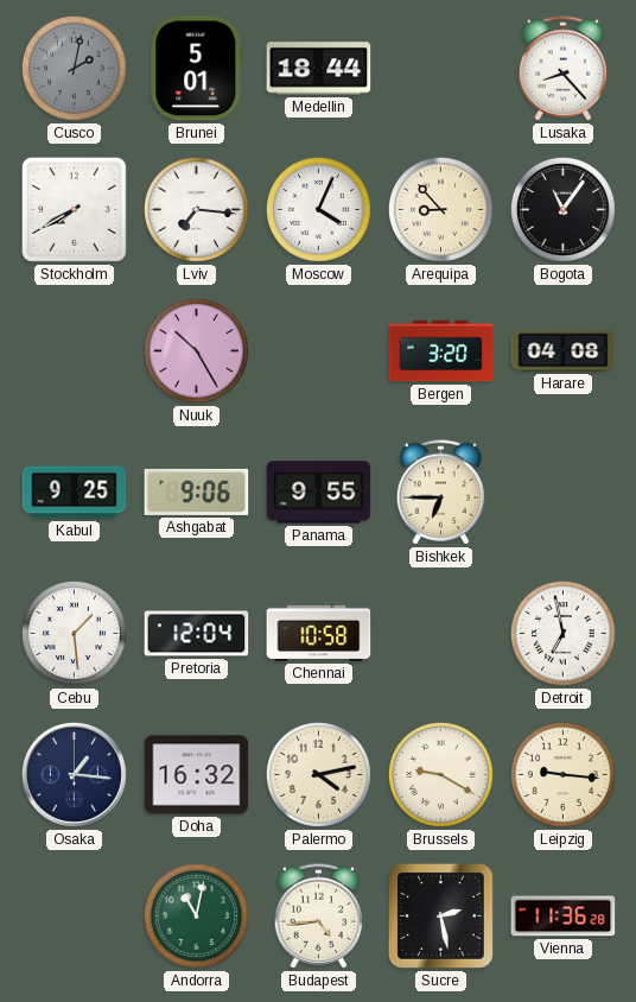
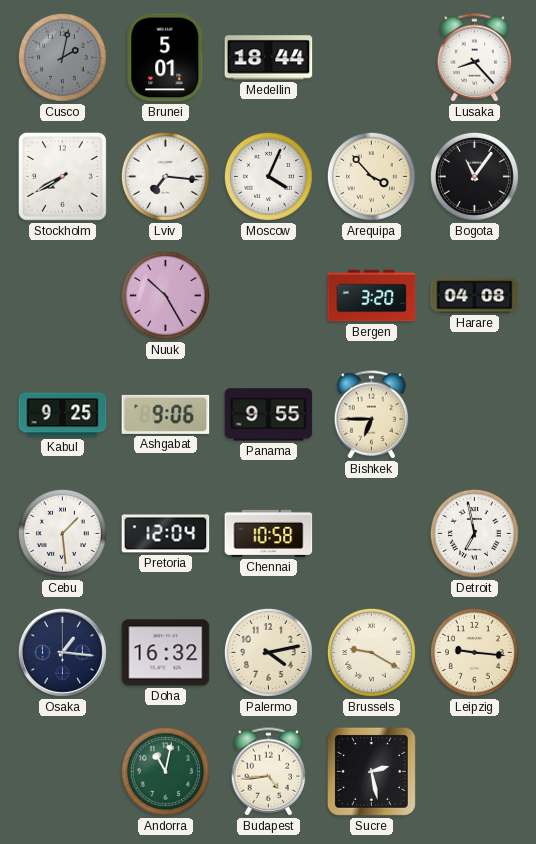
Arequipa: 8:53 -> 3:53 (371, 176)
Vienna: 11:36 -> none (564, 917)
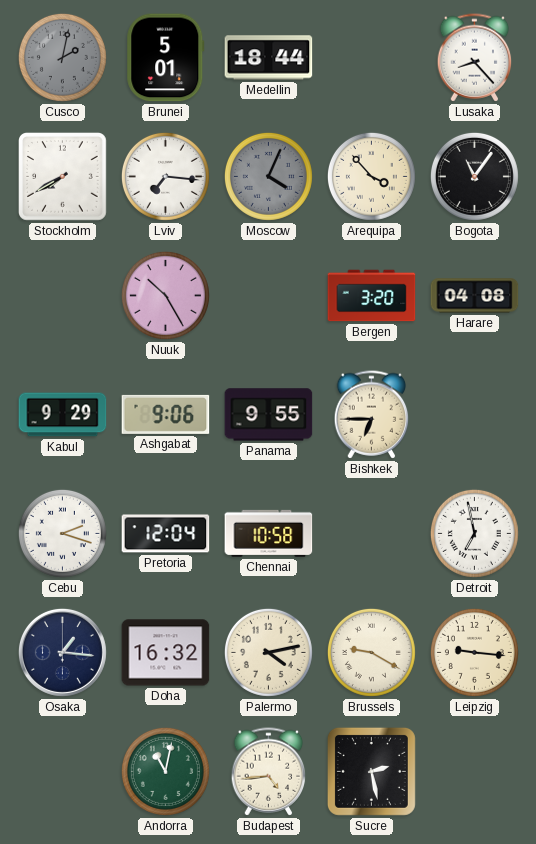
Moscow dial: white -> grey (268, 176)
Kabul: 9:25 -> 9:29 (63, 415)
Cebu: 1:29 -> 2:18 (62, 533)
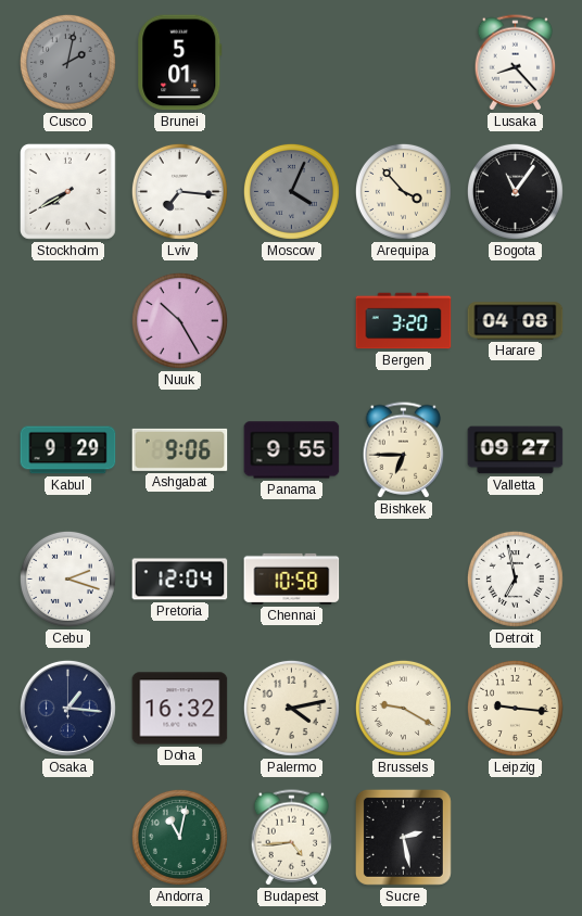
Medellin: 18:44 -> none (269, 58)
Valletta: none -> 09:27 (516, 450)
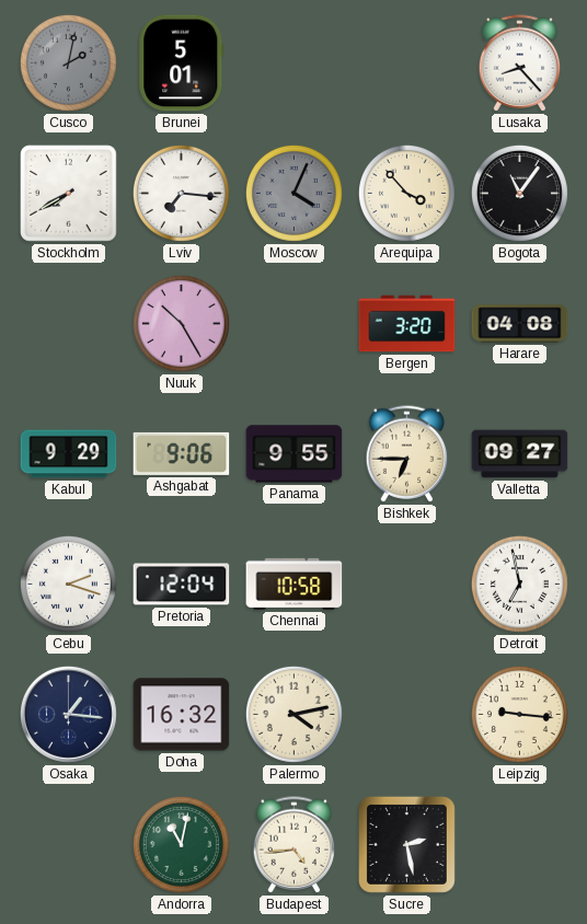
Brussels: 9:20 -> none (403, 708)
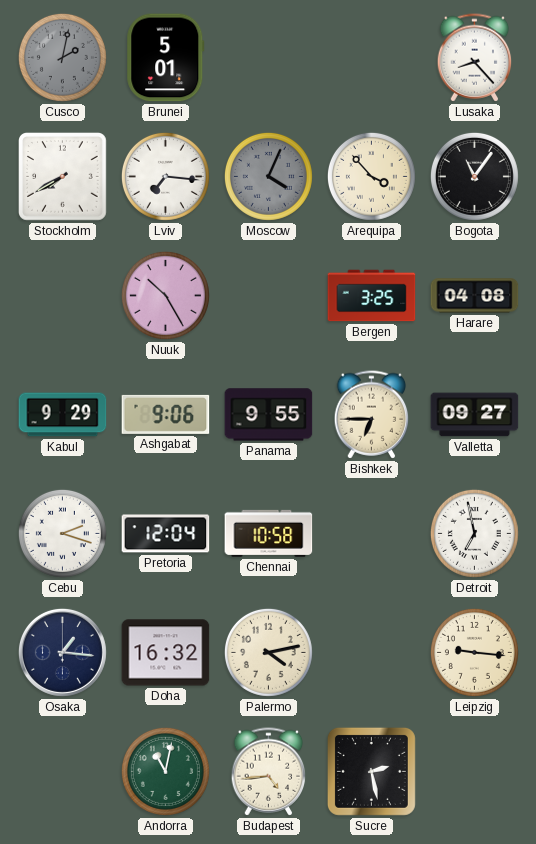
Bergen: 3:20 -> 3:25 (372, 296)
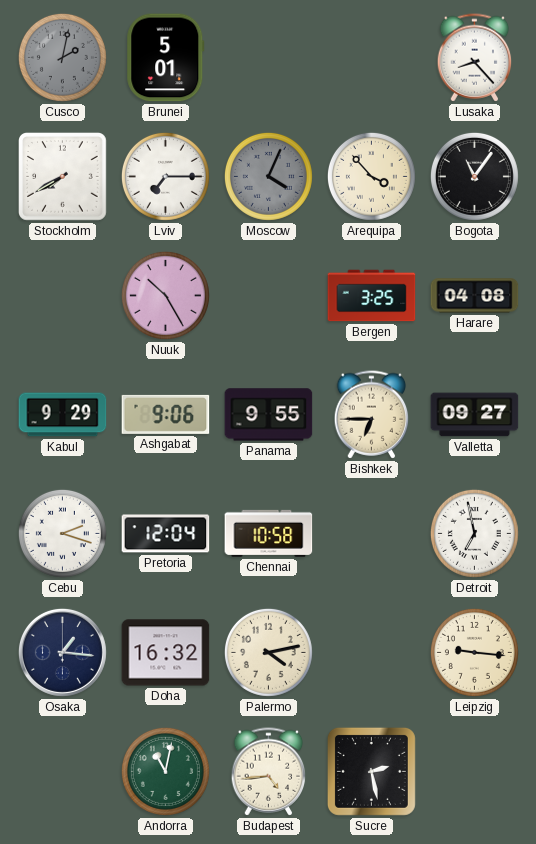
Lviv: 7:16 -> 7:15 (165, 176)
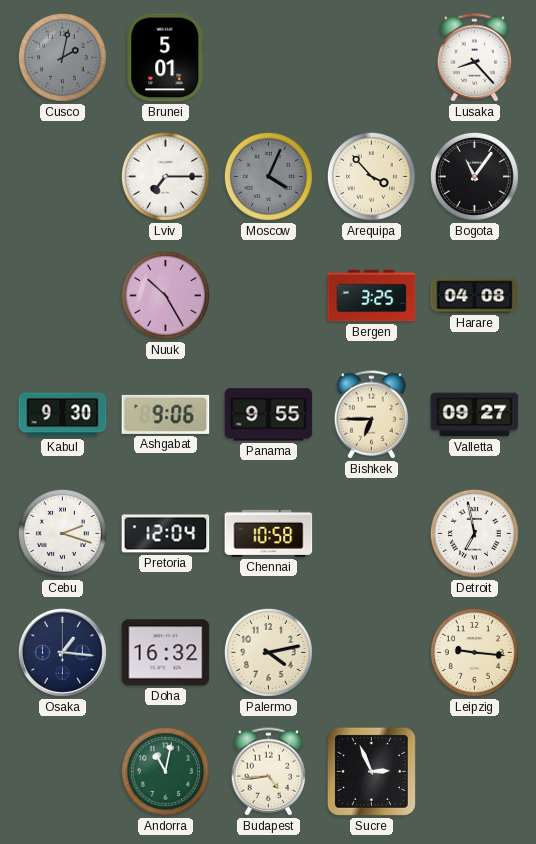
Stockholm: 7:40 -> none (63, 177)
Kabul: 9:29 -> 9:30 (63, 415)
Sucre: 2:28 -> 2:56 (371, 771)
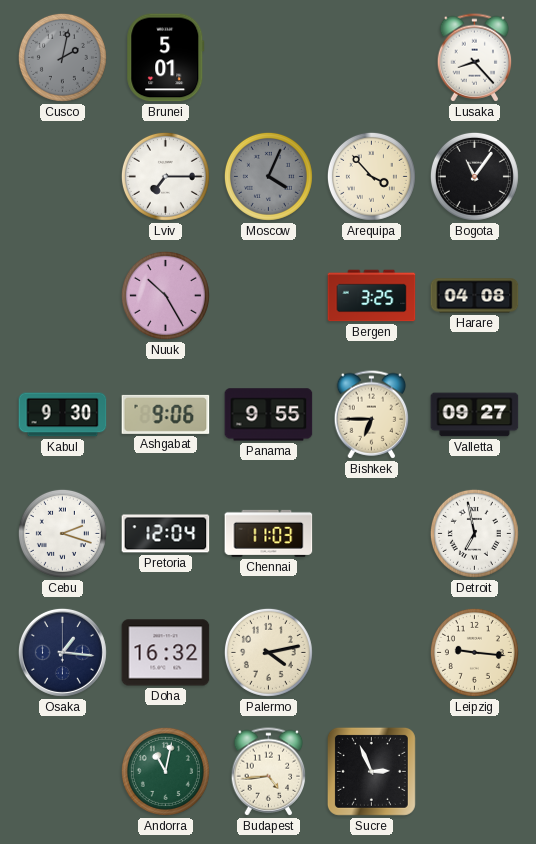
Chennai: 10:58 -> 11:03 (269, 533)
